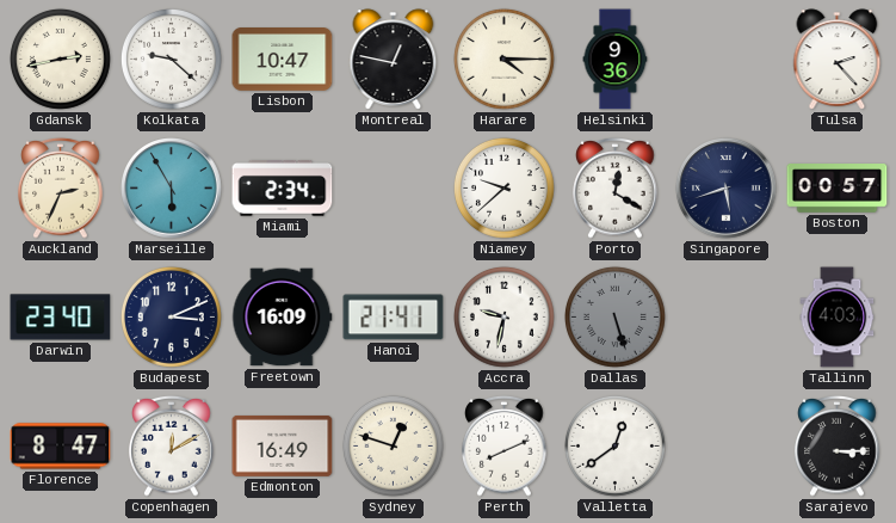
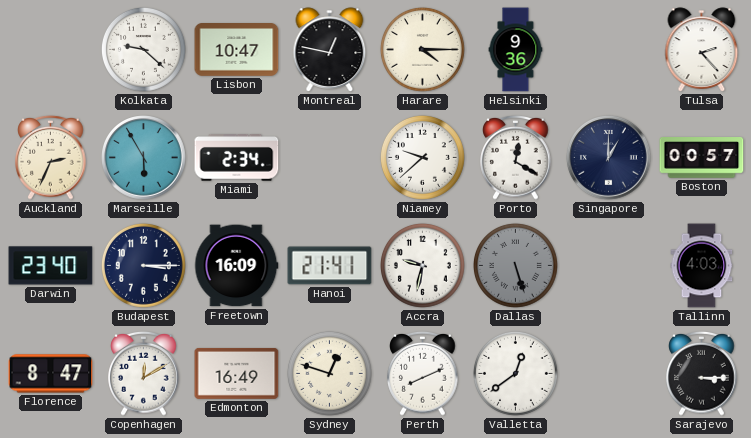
Gdansk: 2:43 -> none (60, 59)
Singapore: 5:42 -> 1:00 (609, 158)
Budapest: 3:11 -> 3:15 (143, 265)
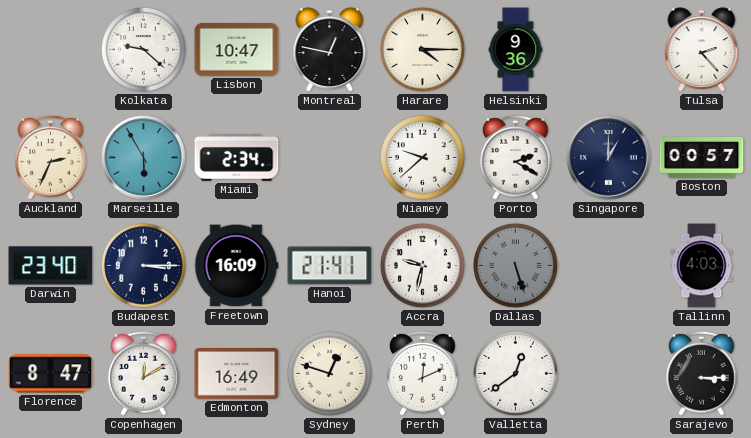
Porto: 12:20 -> 2:20 (516, 158)
Perth: 8:11 -> 12:11 (423, 374)
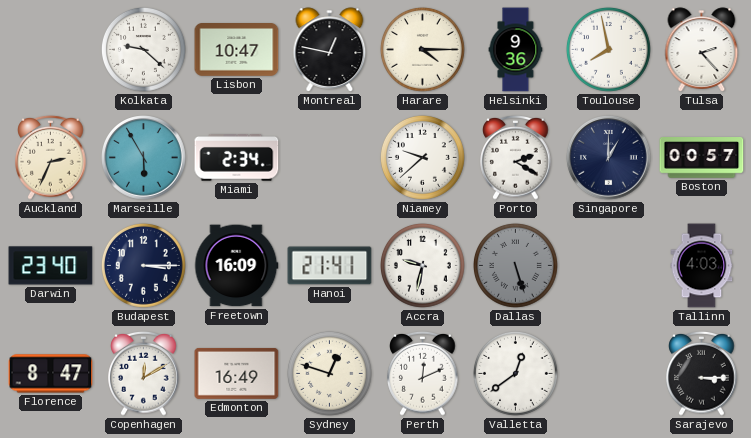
Toulouse: none -> 7:58 (608, 49)
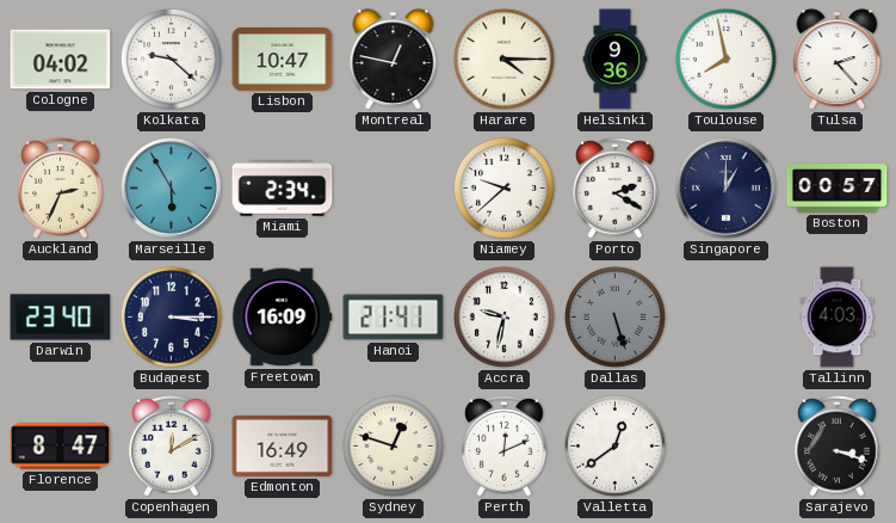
Cologne: none -> 04:02 (61, 60)
Sarajevo: 3:15 -> 3:18 (838, 447)
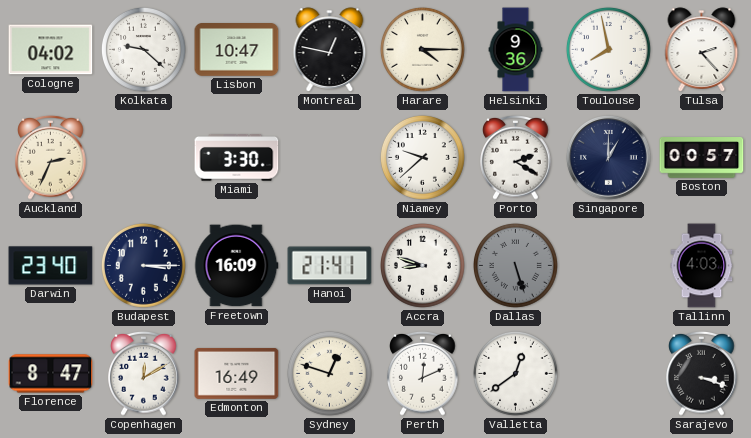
Marseille: 5:55 -> none (172, 189)
Miami: 2:34 -> 3:30 (237, 158)
Accra: 9:32 -> 8:48 (422, 265)
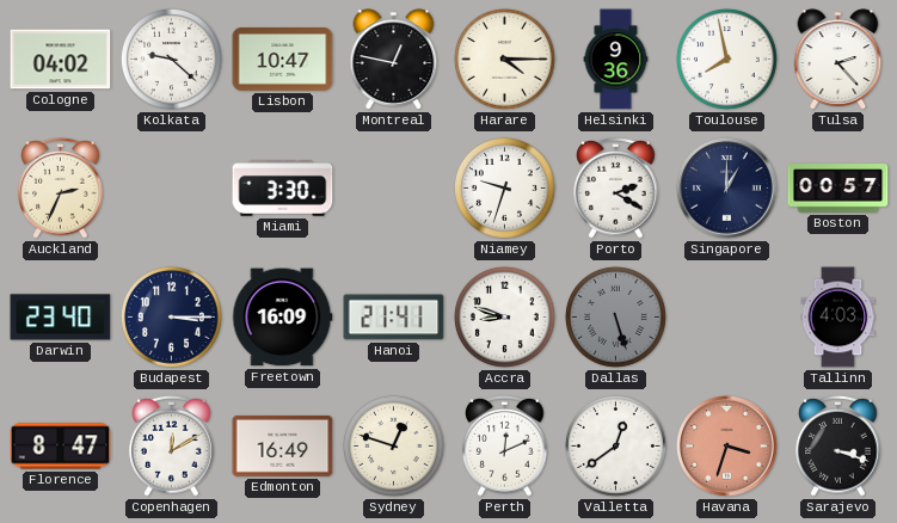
Niamey: 9:38 -> 9:33 (504, 187)
Havana: none -> 3:33 (727, 447)
